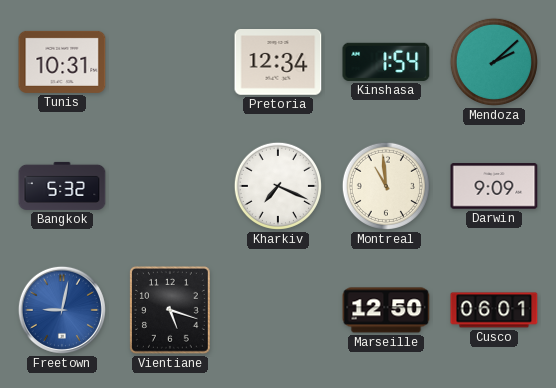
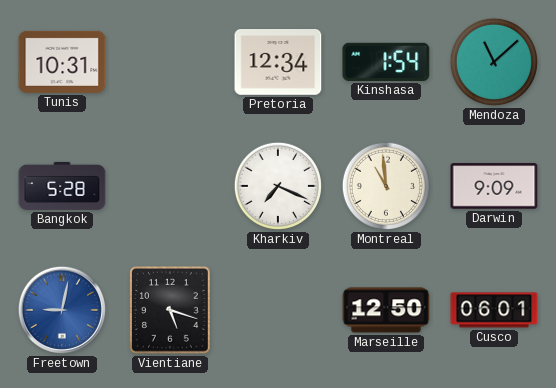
Mendoza: 2:08 -> 11:08 (494, 62)
Bangkok: 5:32 -> 5:28 (62, 186)
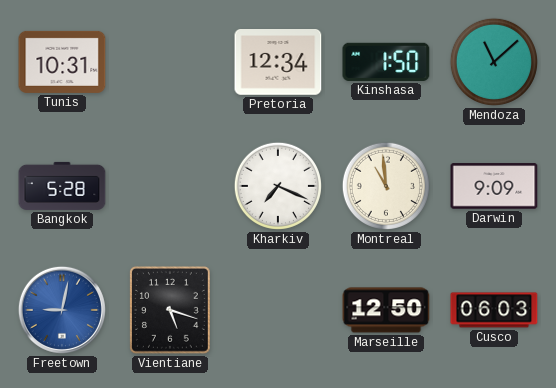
Kinshasa: 1:54 -> 1:50 (386, 62)
Cusco: 06:01 -> 06:03 (494, 310)
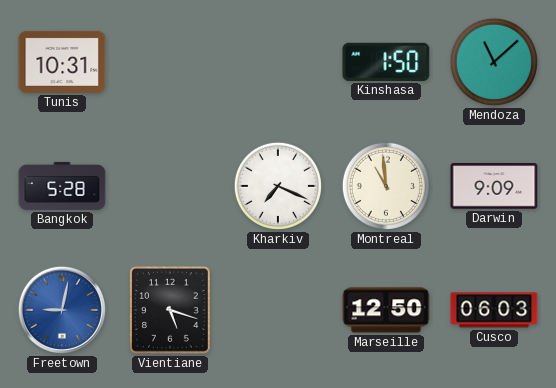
Pretoria: 12:34 -> none (278, 63)
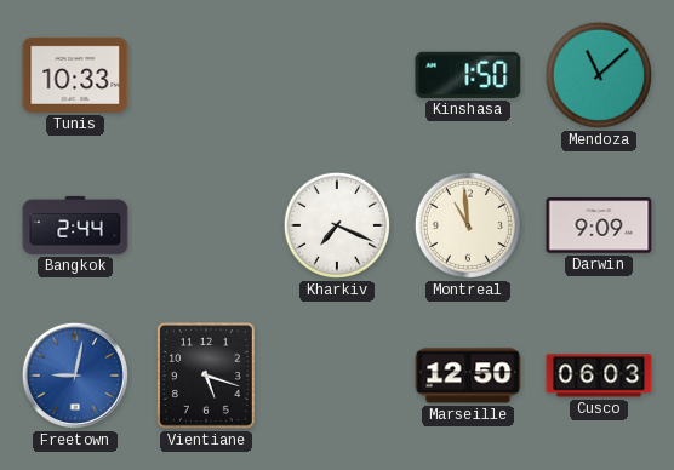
Tunis: 10:31 -> 10:33 (75, 75)
Bangkok: 5:28 -> 2:44 (75, 225)
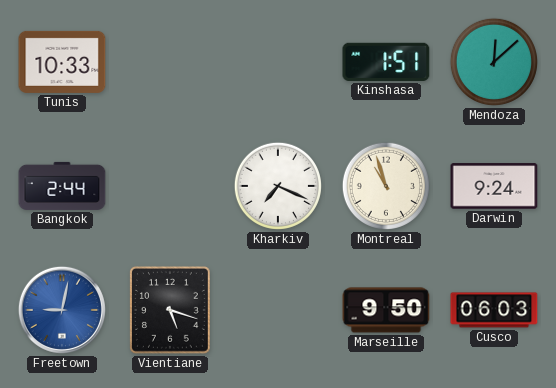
Kinshasa: 1:50 -> 1:51 (386, 62)
Mendoza: 11:08 -> 12:08 (494, 62)
Montreal: 10:59 -> 10:57 (386, 186)
Darwin: 9:09 -> 9:24 (494, 186)
Marseille: 12:50 -> 9:50 (386, 310)
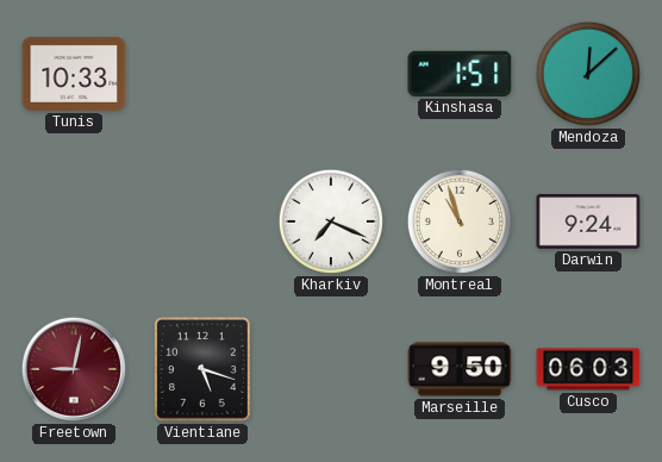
Bangkok: 2:44 -> none (62, 186)
Freetown dial: blue -> burgundy (74, 369)
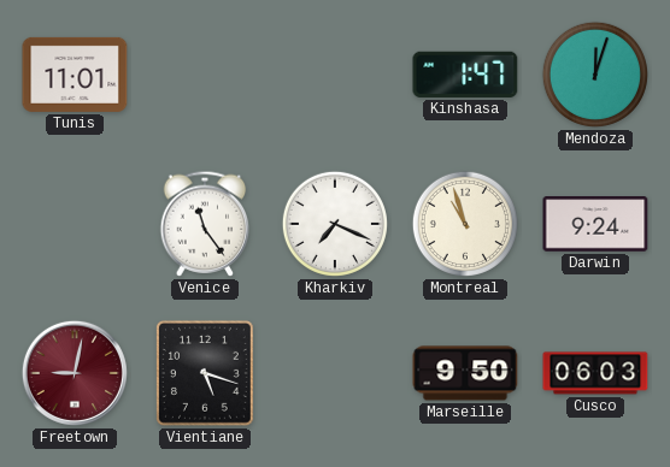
Tunis: 10:33 -> 11:01 (75, 75)
Kinshasa: 1:51 -> 1:47 (465, 75)
Mendoza: 12:08 -> 12:03 (595, 75)
Venice: none -> 11:24 (205, 224)
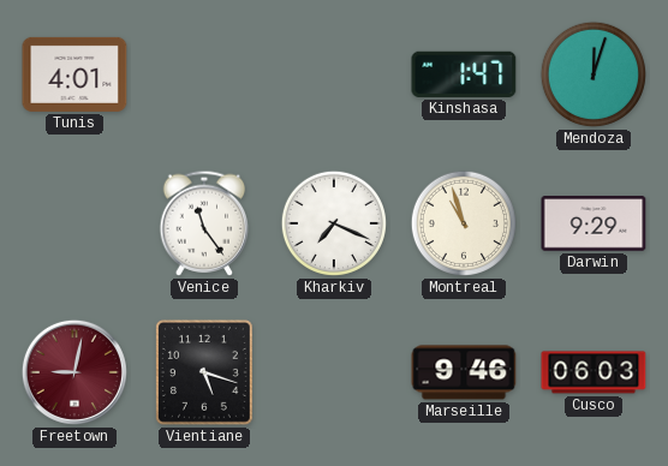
Tunis: 11:01 -> 4:01 (74, 74)
Darwin: 9:24 -> 9:29 (594, 223)
Marseille: 9:50 -> 9:46 (464, 372)
